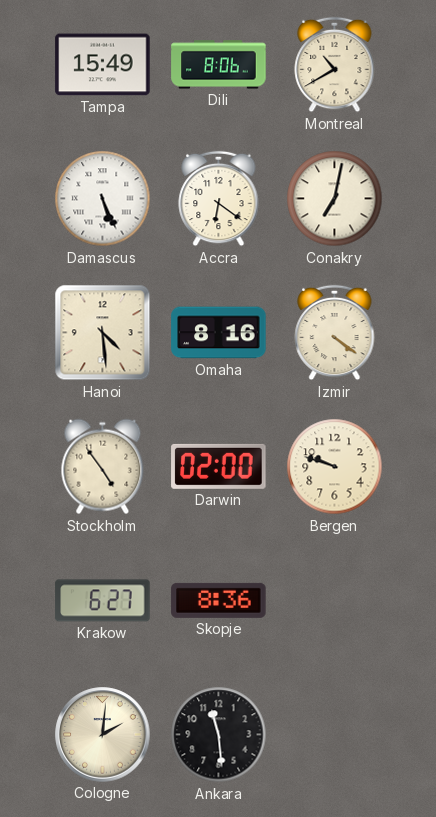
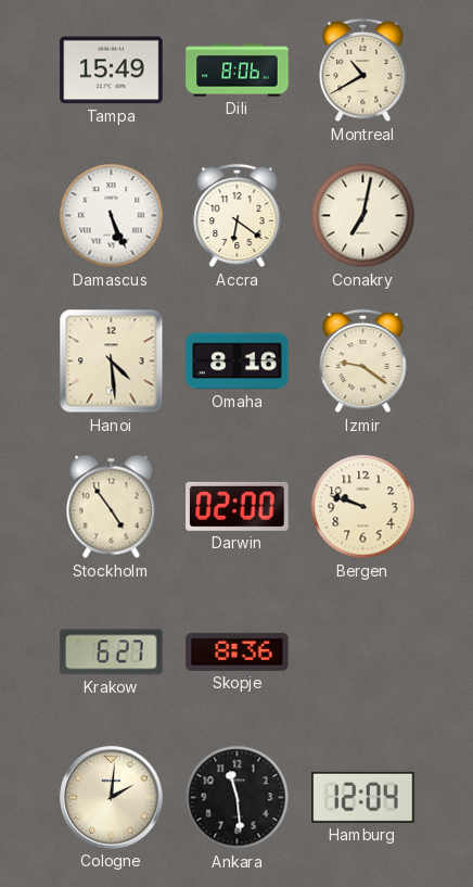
Izmir: 4:21 -> 9:21 (363, 362)
Hamburg: none -> 12:04 (363, 797)
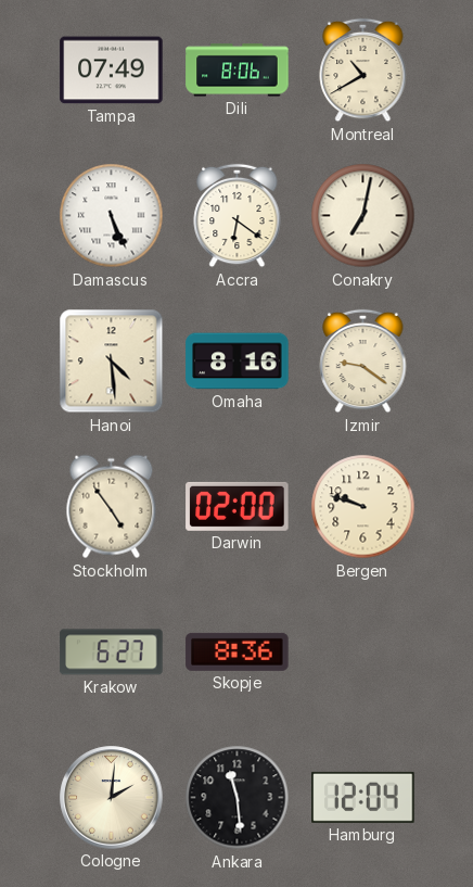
Tampa: 15:49 -> 07:49 (112, 71)
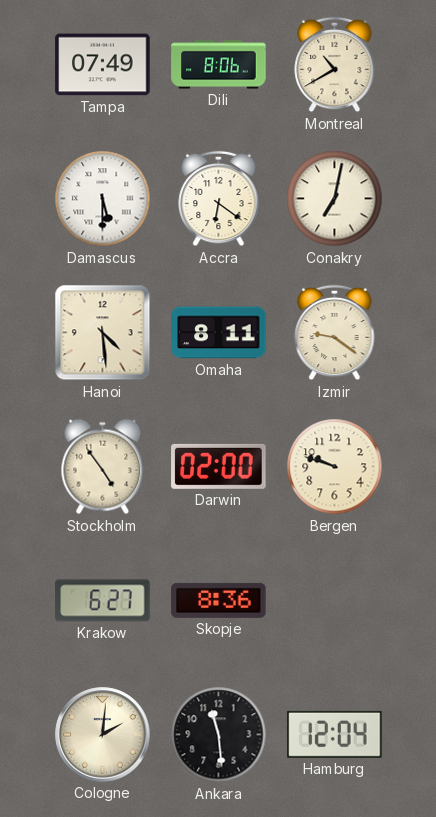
Damascus: 5:26 -> 5:30 (103, 199)
Omaha: 8:16 -> 8:11 (219, 333)
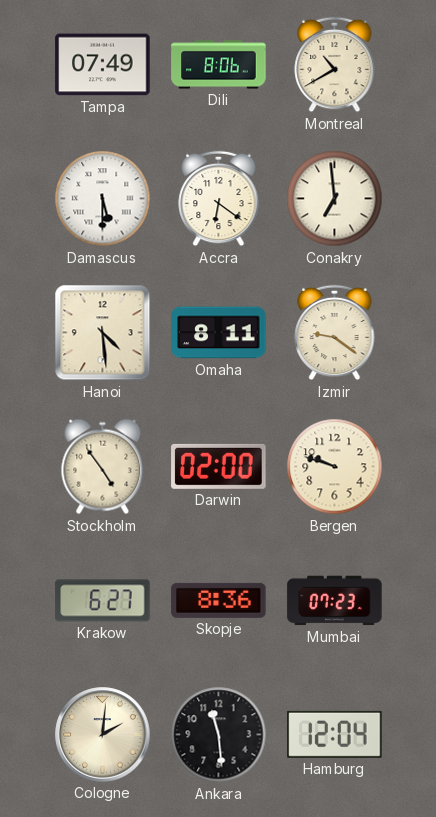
Conakry: 7:02 -> 6:59 (335, 199)
Mumbai: none -> 07:23 (335, 601)
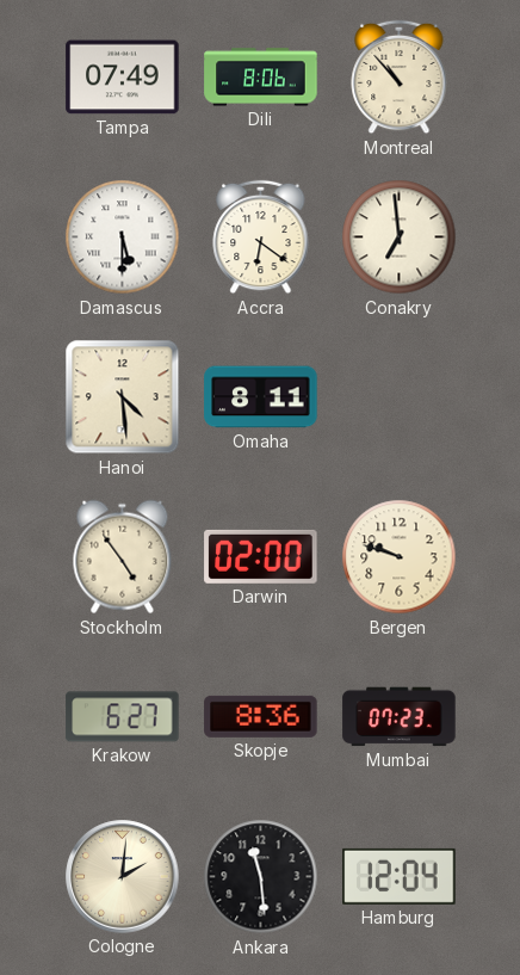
Montreal: 10:40 -> 10:53 (400, 78)
Izmir: 9:21 -> none (335, 333)
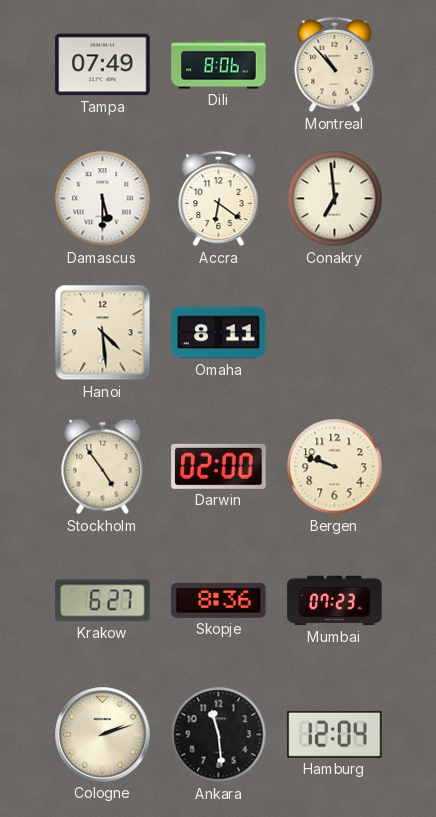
Cologne: 2:01 -> 2:12 (103, 735)
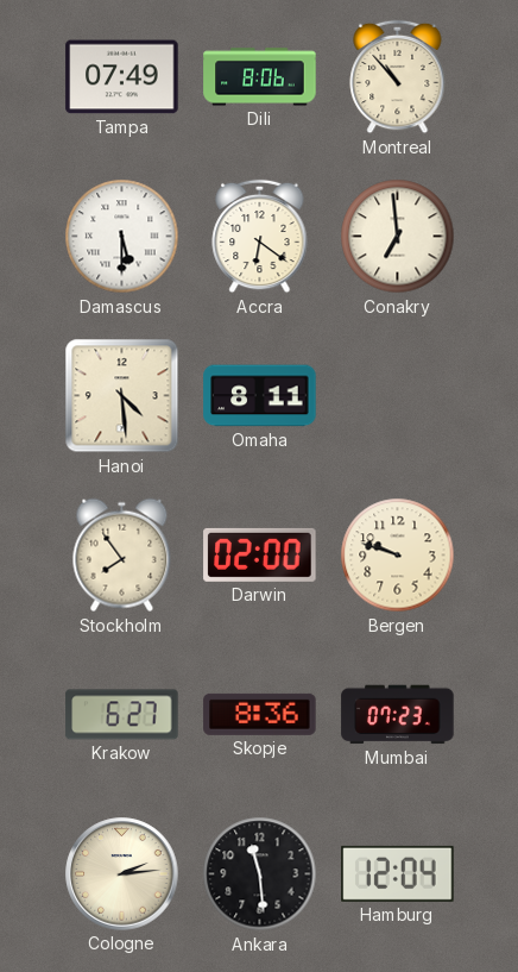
Stockholm: 4:54 -> 7:54 (122, 556)
Cologne: 2:12 -> 2:14 (122, 874)
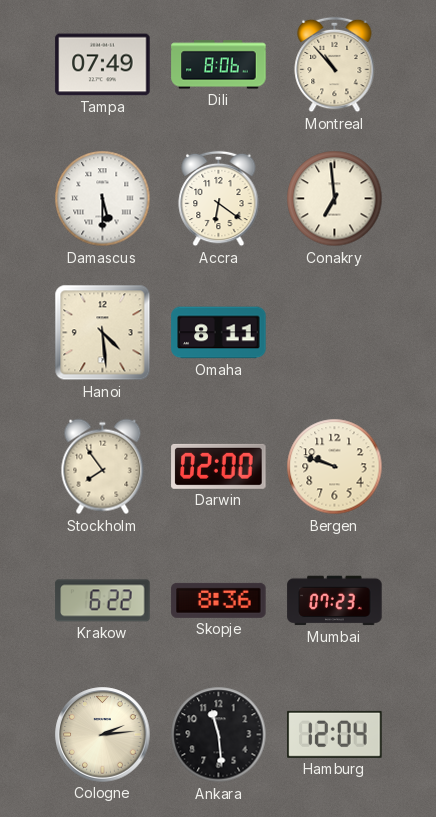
Krakow: 6:27 -> 6:22 (103, 601)
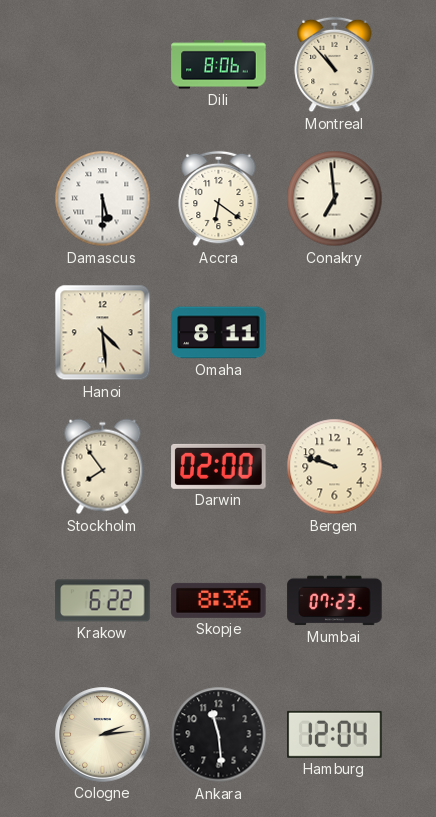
Tampa: 07:49 -> none (103, 65)
